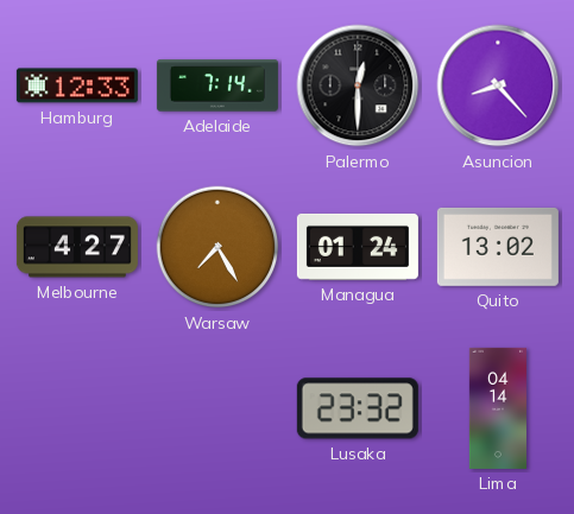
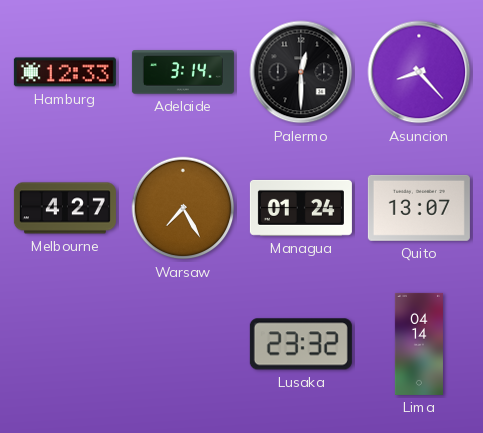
Adelaide: 7:14 -> 3:14 (183, 72)
Quito: 13:02 -> 13:07 (419, 208)
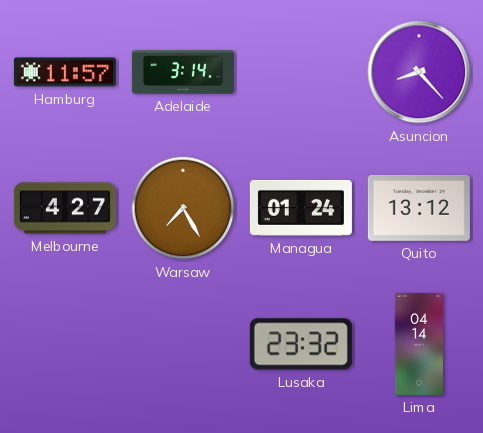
Hamburg: 12:33 -> 11:57 (65, 72)
Palermo: 12:30 -> none (301, 72)
Quito: 13:07 -> 13:12 (419, 208)
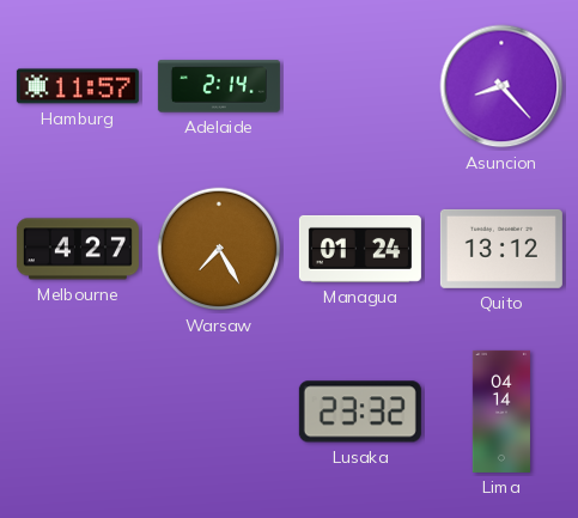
Adelaide: 3:14 -> 2:14 (219, 86)
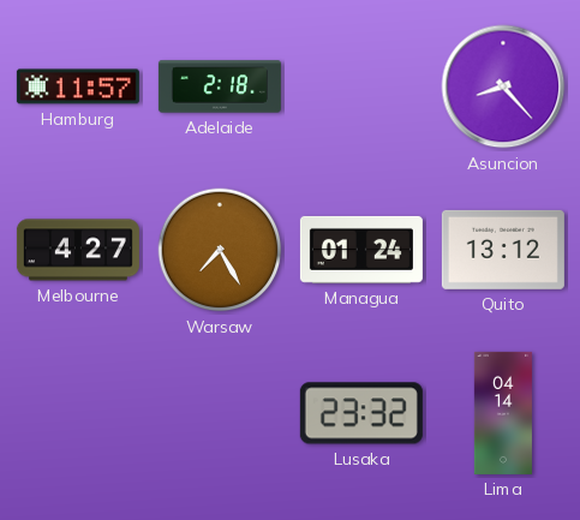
Adelaide: 2:14 -> 2:18 (220, 86)
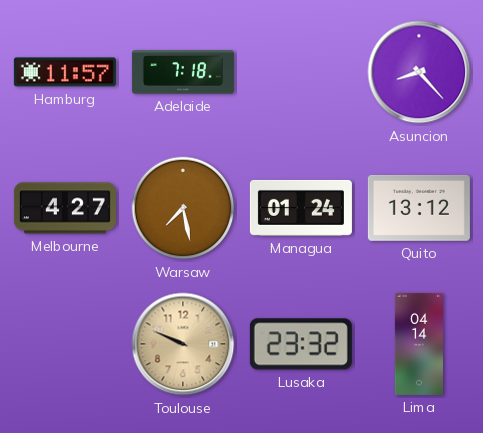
Adelaide: 2:18 -> 7:18 (183, 72)
Warsaw: 7:25 -> 7:28 (183, 208)
Toulouse: none -> 9:49 (183, 344)
